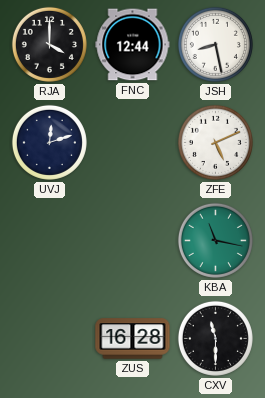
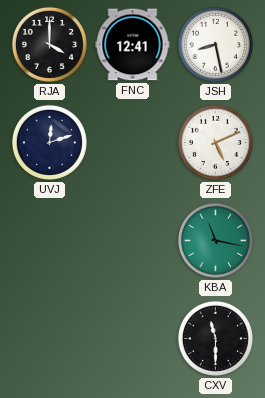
FNC: 12:44 -> 12:41 (133, 45)
ZUS: 16:28 -> none (133, 339)
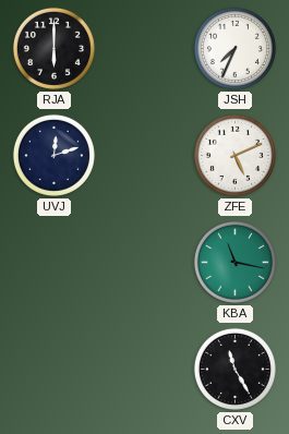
RJA: 4:00 -> 6:00 (53, 48)
FNC: 12:41 -> none (133, 45)
JSH: 8:28 -> 7:34 (234, 48)
CXV: 11:30 -> 11:25 (234, 369)
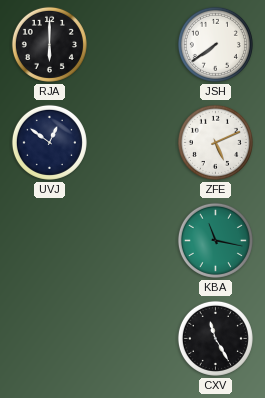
JSH: 7:34 -> 7:39 (215, 44)
UVJ: 12:12 -> 12:51 (49, 142)
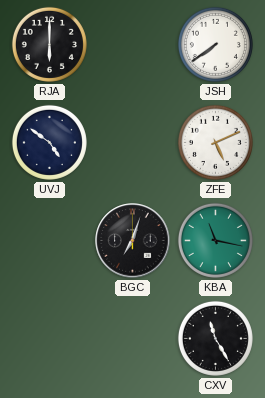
UVJ: 12:51 -> 4:51 (49, 142)
BGC: none -> 7:03 (133, 241)
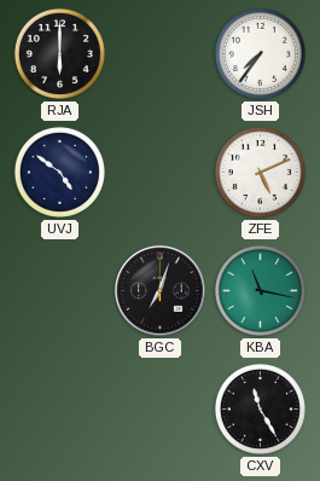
JSH: 7:39 -> 7:36 (260, 53)
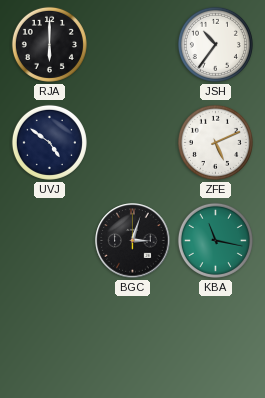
JSH: 7:36 -> 10:36 (215, 44)
BGC: 7:03 -> 3:03 (133, 241)
CXV: 11:25 -> none (260, 408)
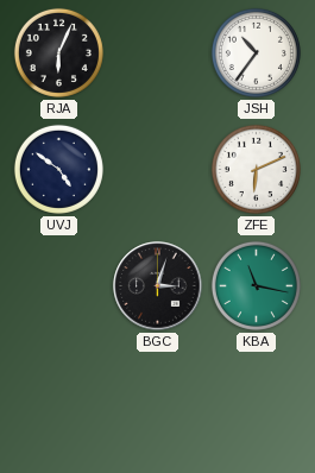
RJA: 6:00 -> 6:04 (58, 52)
ZFE: 5:11 -> 6:11 (256, 169)
